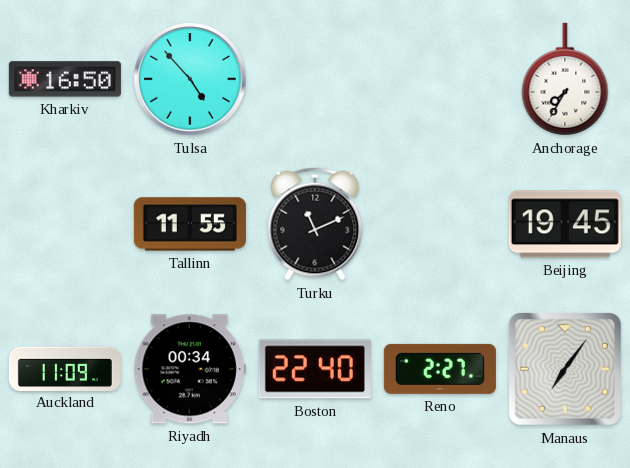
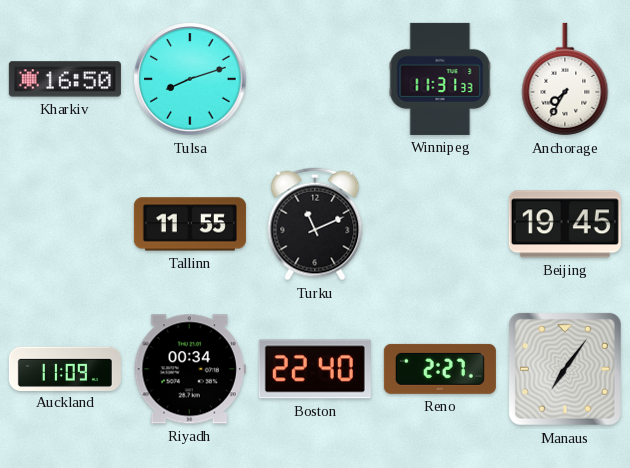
Tulsa: 4:53 -> 8:12 (190, 79)
Winnipeg: none -> 11:31 (440, 79)
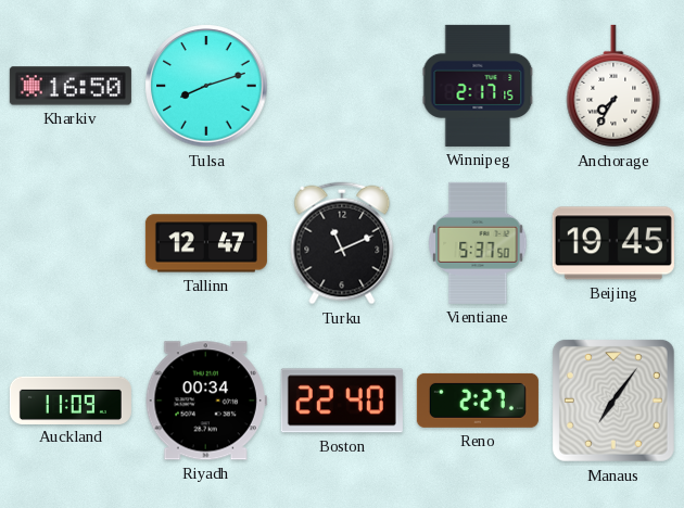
Winnipeg: 11:31 -> 2:17 (478, 86)
Tallinn: 11:55 -> 12:47 (206, 243)
Vientiane: none -> 5:37 (478, 243)
